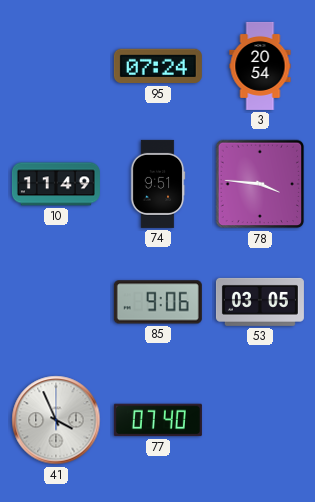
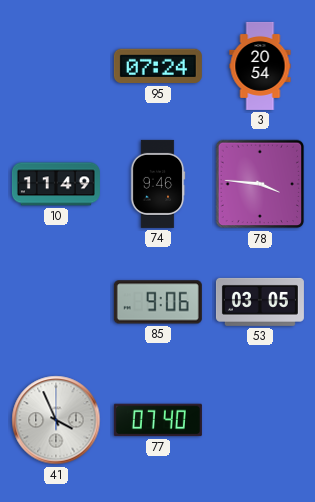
74: 9:51 -> 9:46 (158, 184)
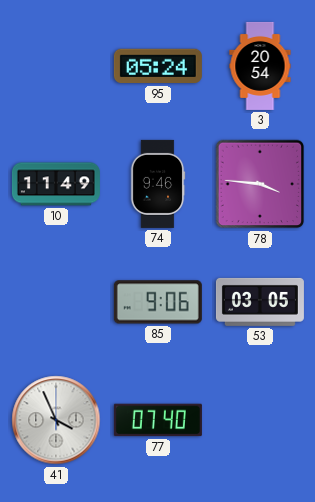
95: 07:24 -> 05:24 (158, 66)
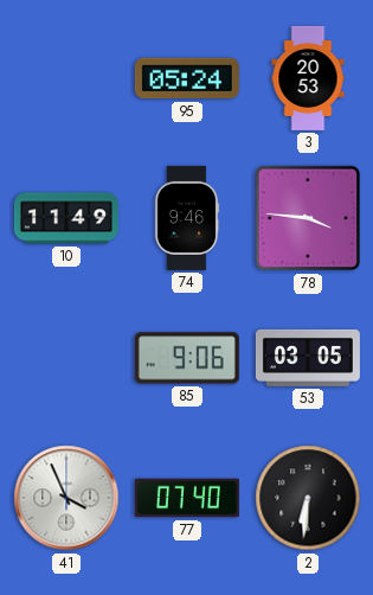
3: 20:54 -> 20:53 (308, 78)
2: none -> 6:31 (308, 498)
